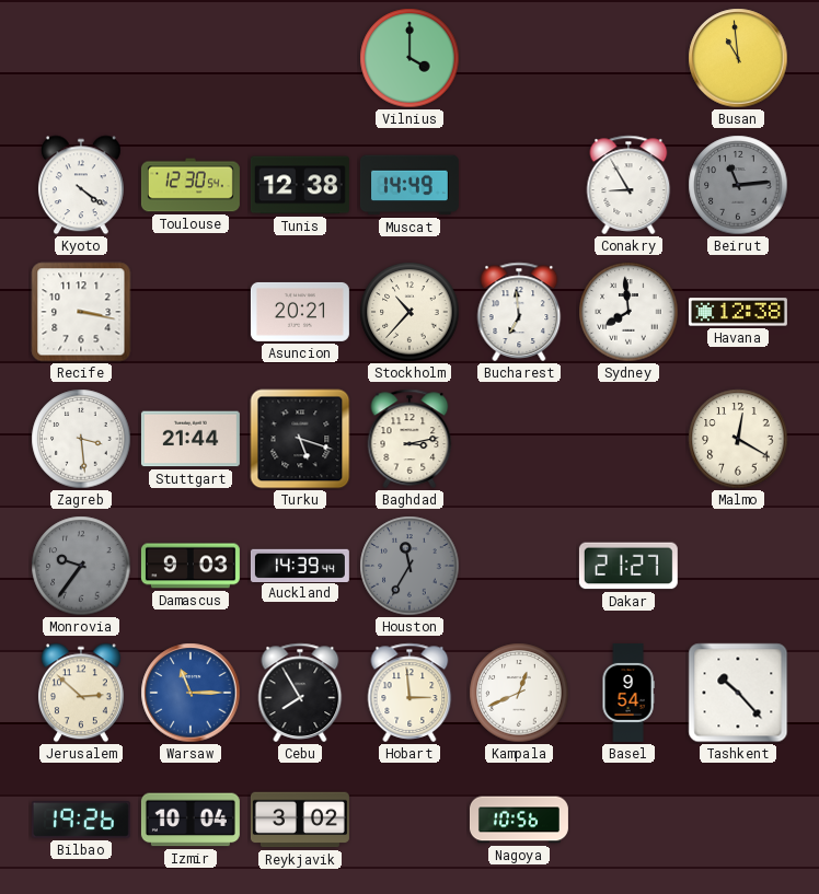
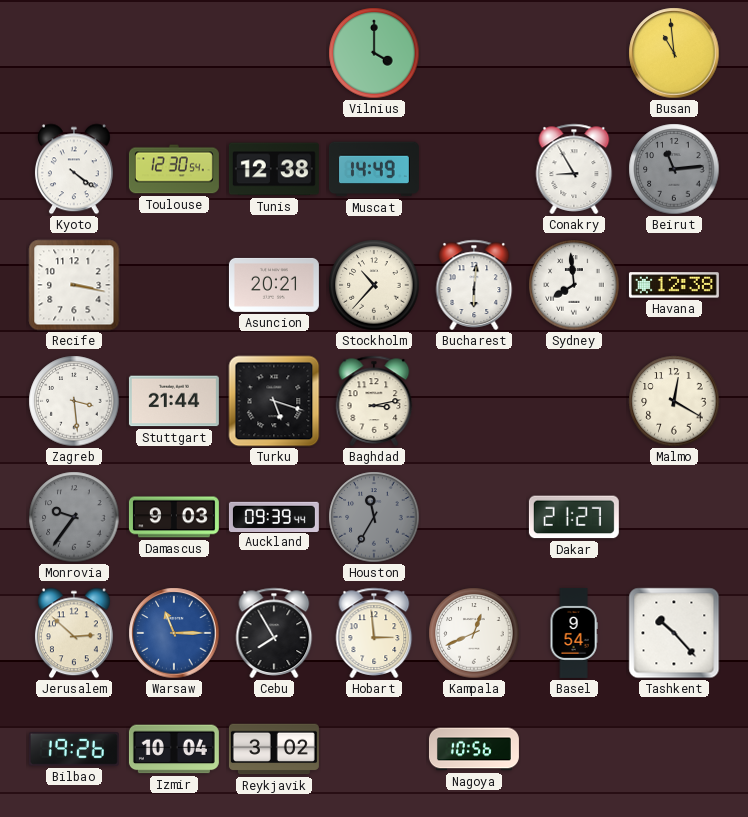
Bucharest: 6:59 -> 6:01 (474, 285)
Auckland: 14:39 -> 09:39 (274, 516)
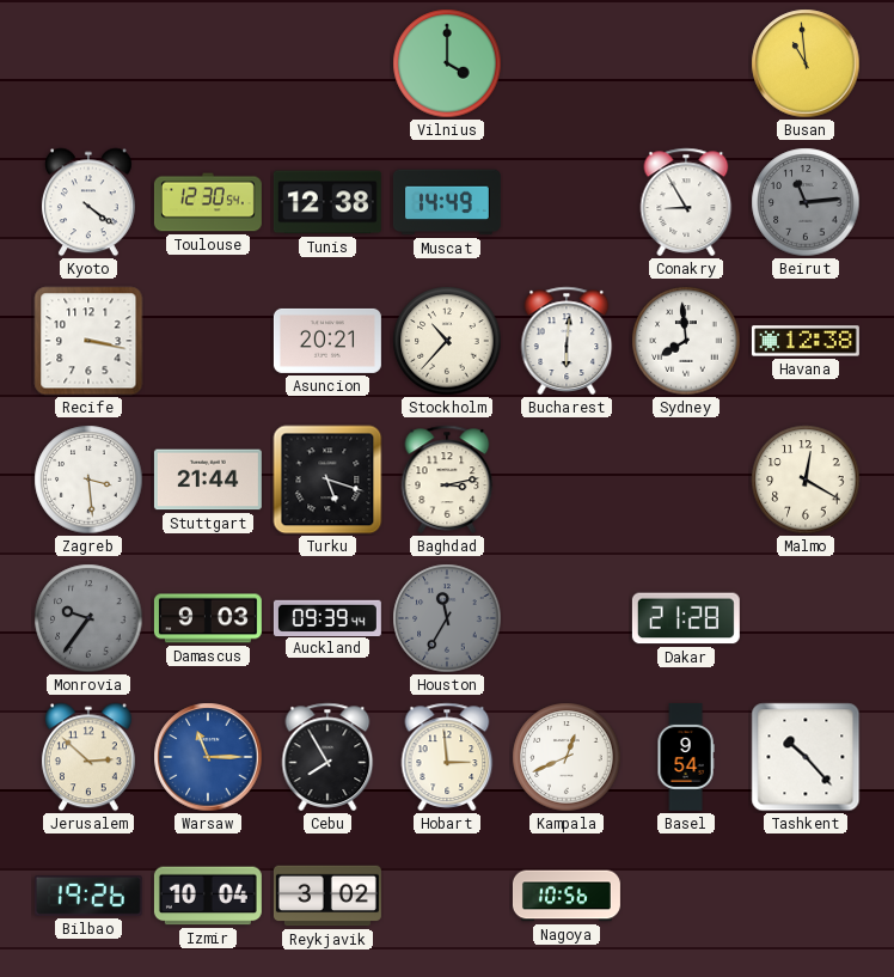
Dakar: 21:27 -> 21:28 (686, 618)
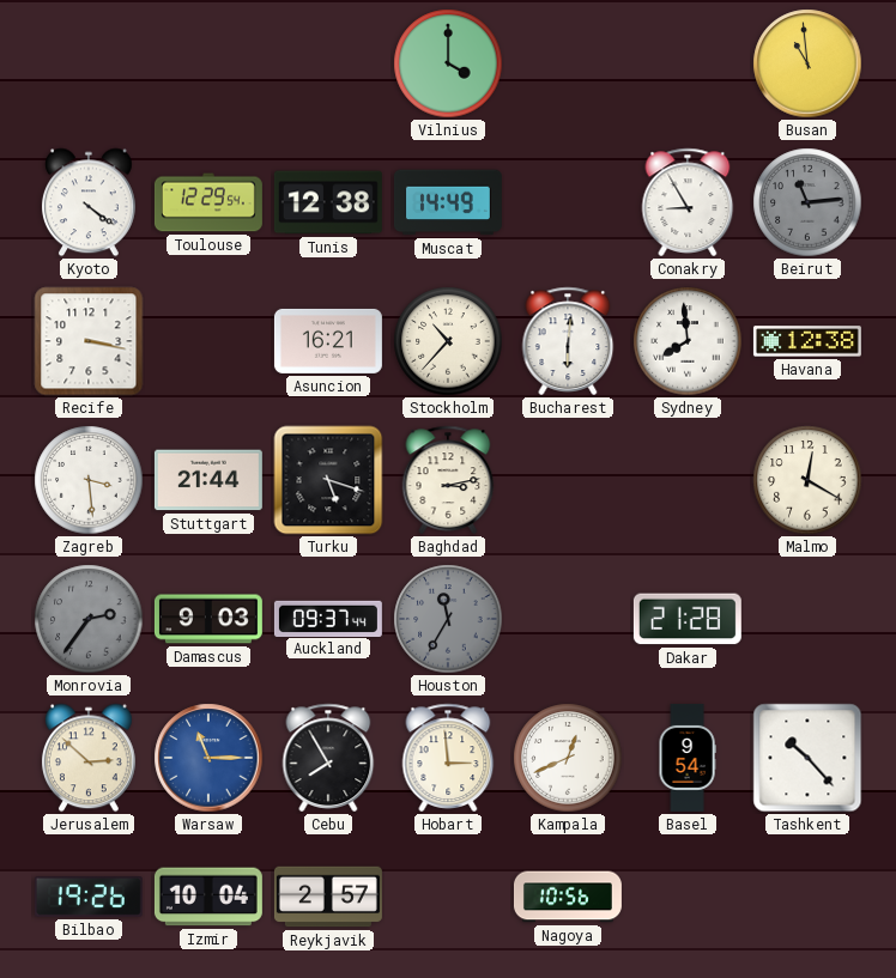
Toulouse: 12:30 -> 12:29 (208, 202)
Asuncion: 20:21 -> 16:21 (328, 341)
Monrovia: 9:36 -> 2:36 (89, 619)
Auckland: 09:39 -> 09:37 (328, 618)
Reykjavik: 3:02 -> 2:57 (328, 897)
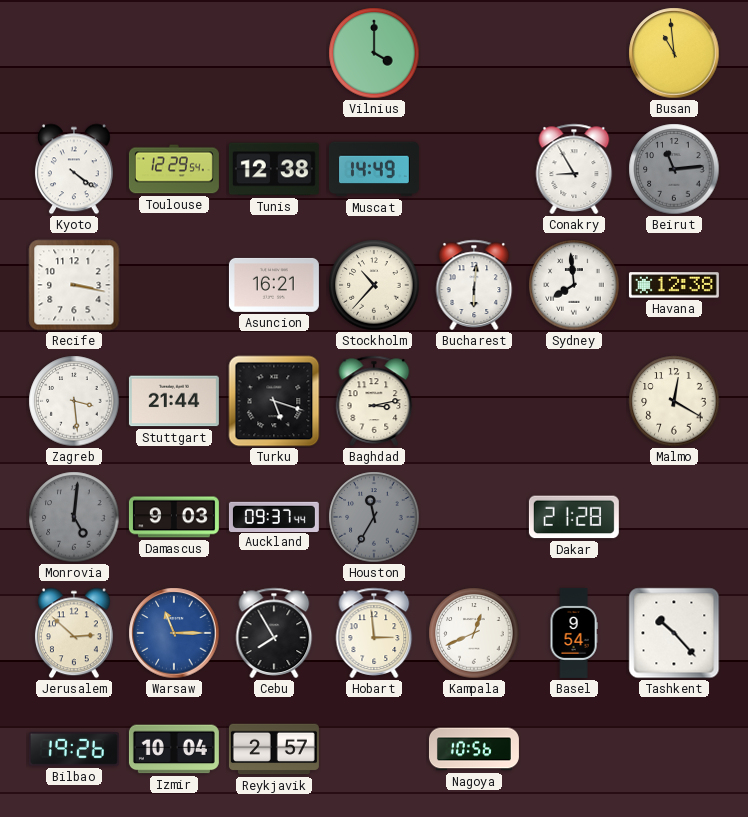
Monrovia: 2:36 -> 5:01 (74, 517)
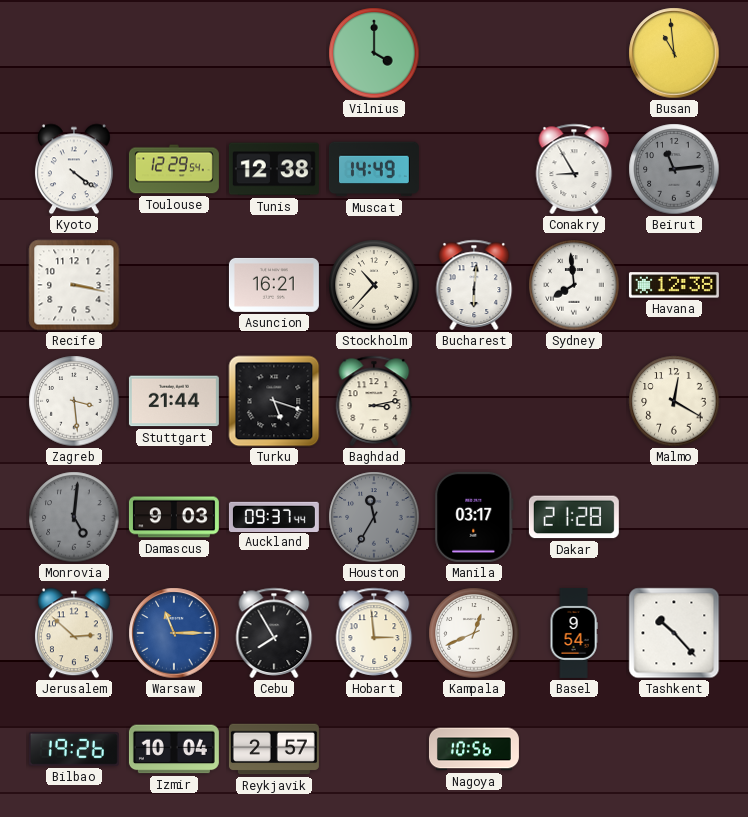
Manila: none -> 03:17 (474, 517)
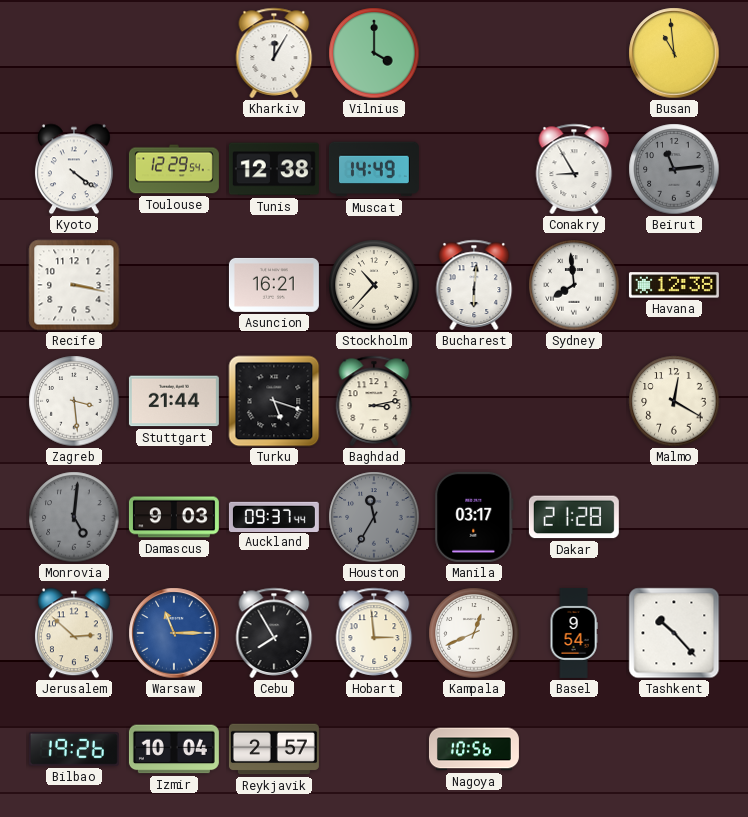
Kharkiv: none -> 12:05 (274, 53)
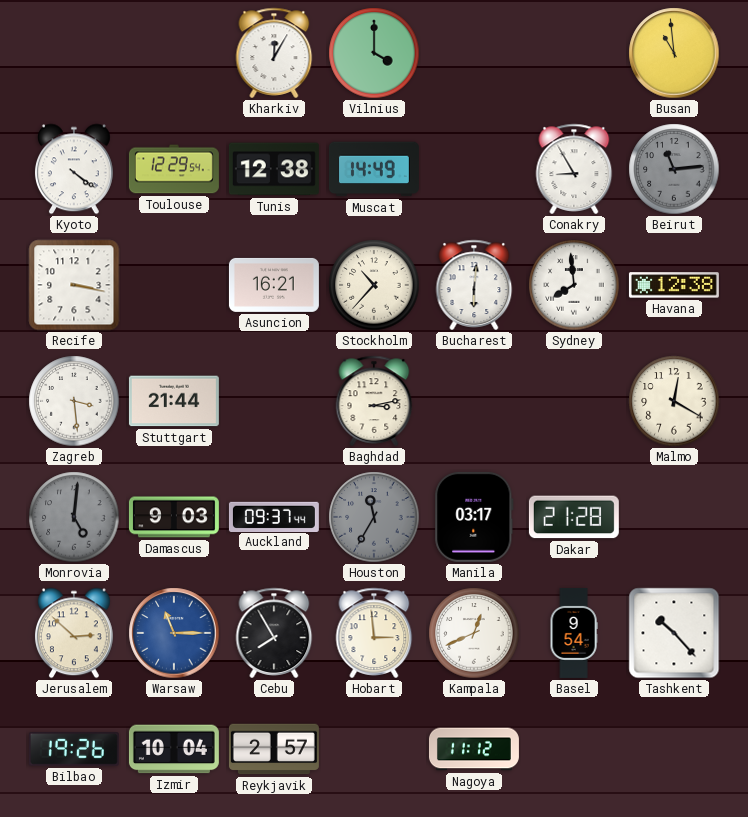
Turku: 5:18 -> none (274, 401)
Nagoya: 10:56 -> 11:12 (474, 749)
